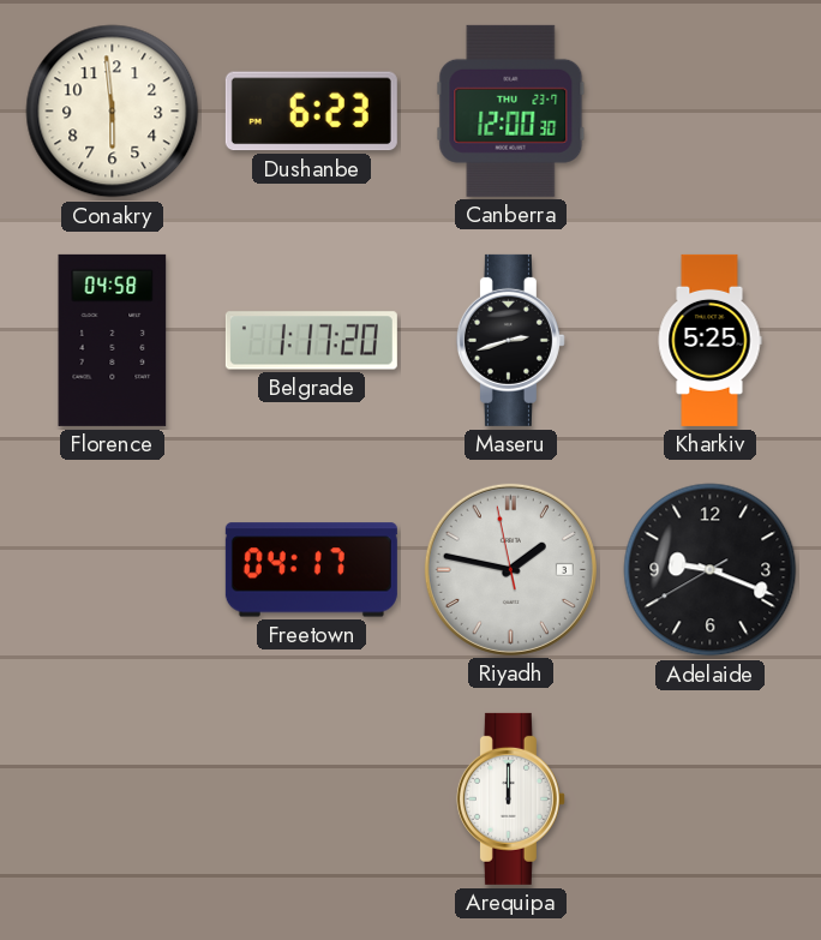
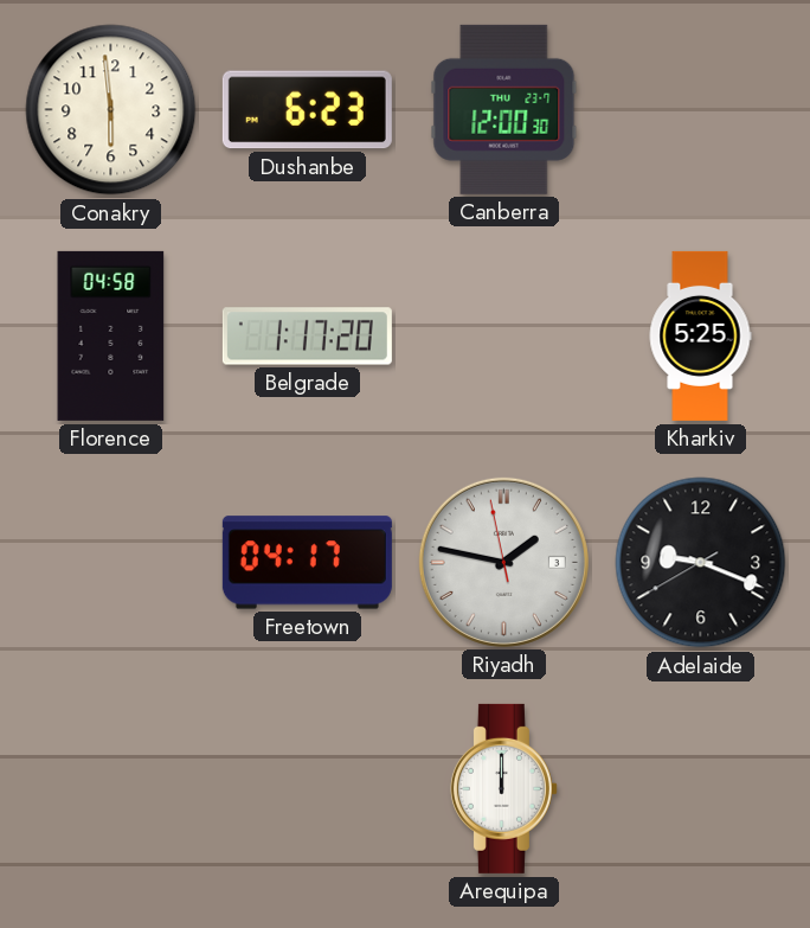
Maseru: 2:42 -> none (510, 340)
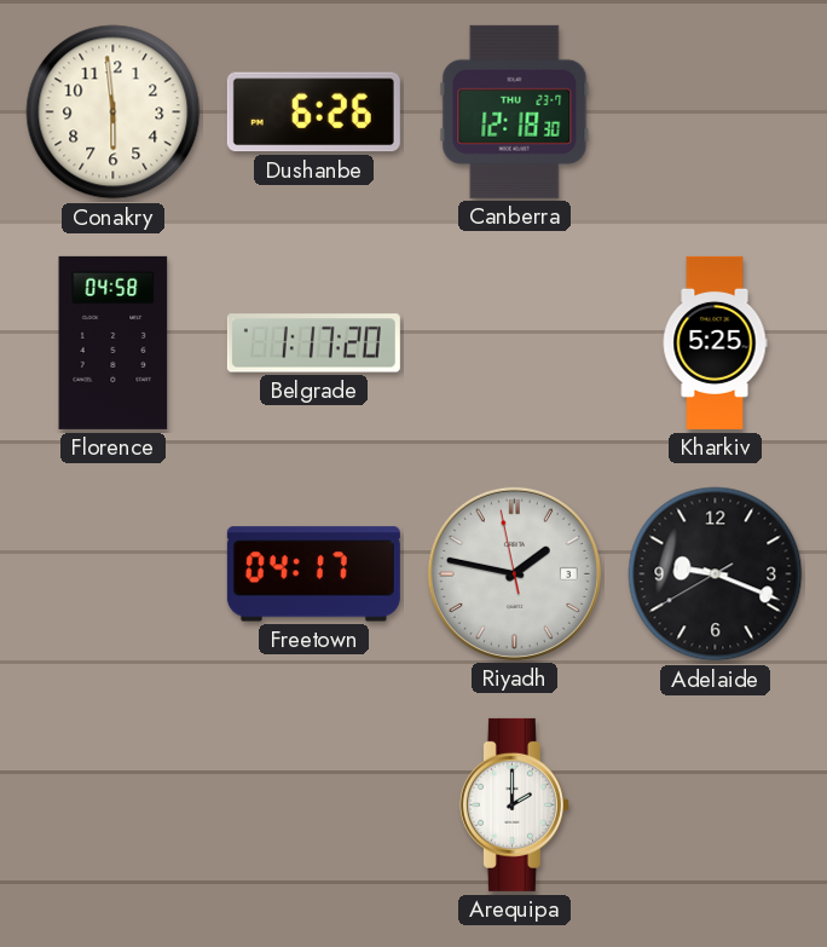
Dushanbe: 6:23 -> 6:26 (313, 112)
Canberra: 12:00 -> 12:18 (515, 111)
Arequipa: 12:00 -> 2:00 (514, 804)
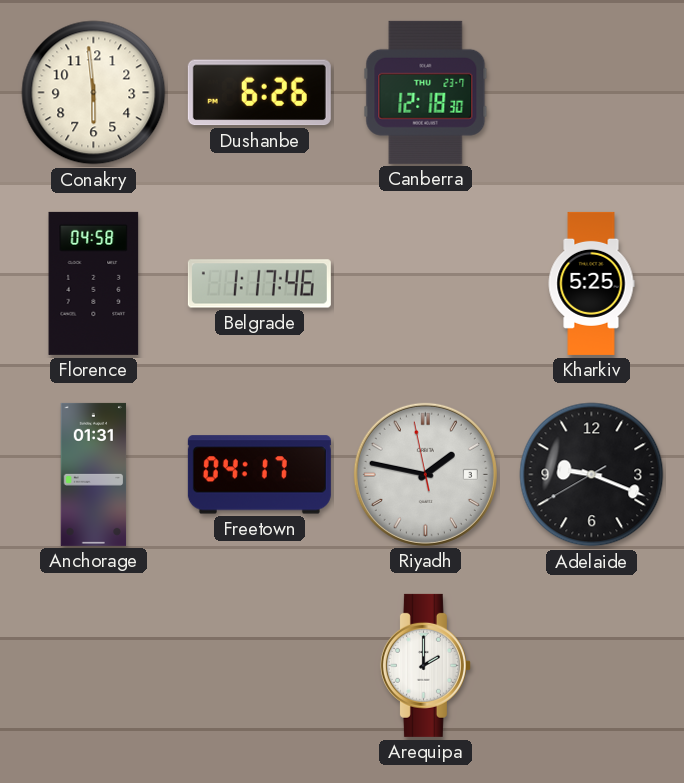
Belgrade: 1:17:20 -> 1:17:46 (259, 284)
Anchorage: none -> 01:31 (94, 474)
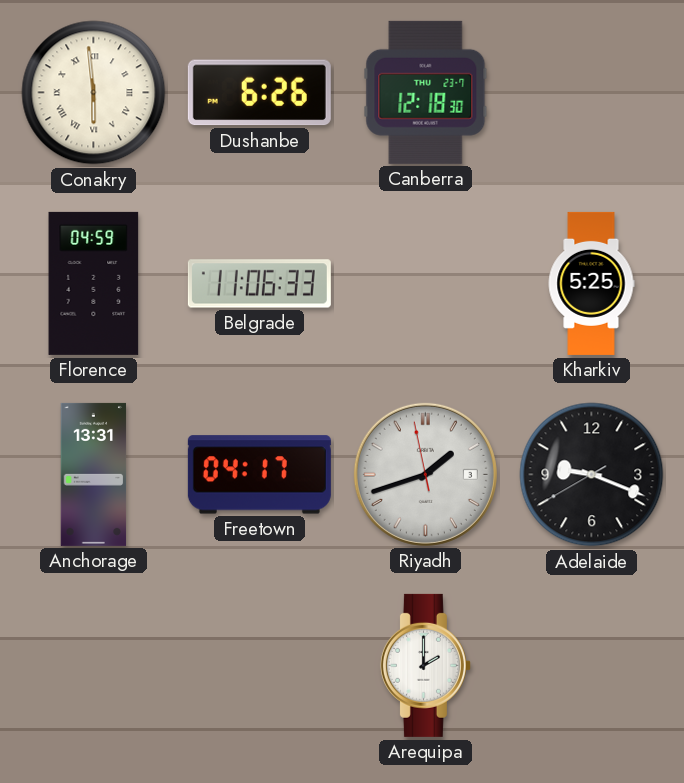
Conakry numerals: Arabic -> Roman (94, 93)
Florence: 04:58 -> 04:59 (94, 283)
Belgrade: 1:17 -> 11:06 (259, 284)
Anchorage: 01:31 -> 13:31 (94, 474)
Riyadh: 1:46 -> 1:41 (425, 474)
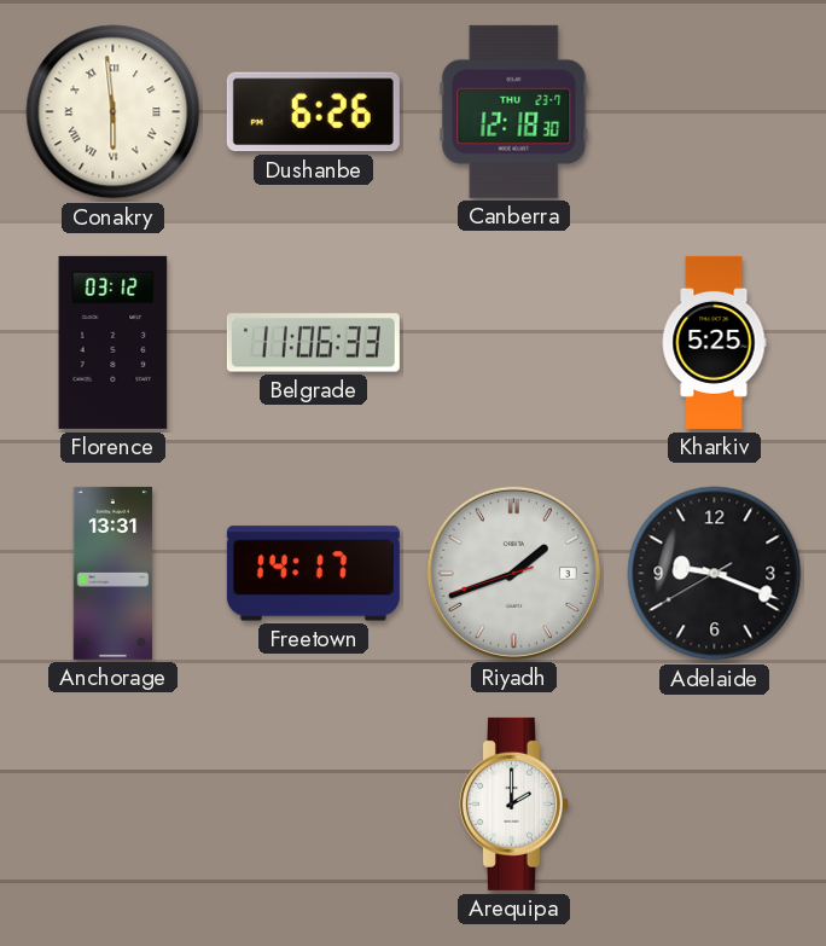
Florence: 04:59 -> 03:12 (114, 342)
Freetown: 04:17 -> 14:17 (313, 574)
Riyadh: 1:41:58 -> 1:41:42 (513, 573)
